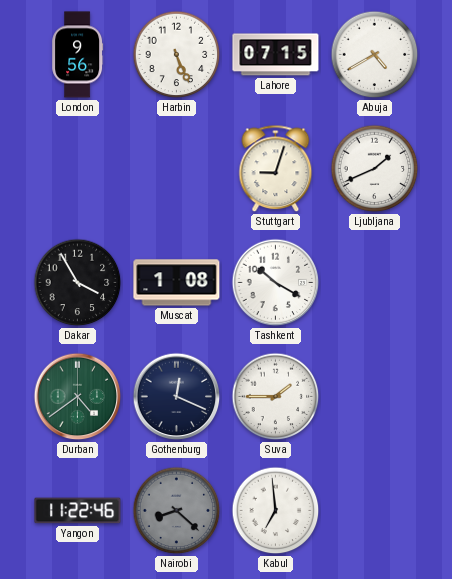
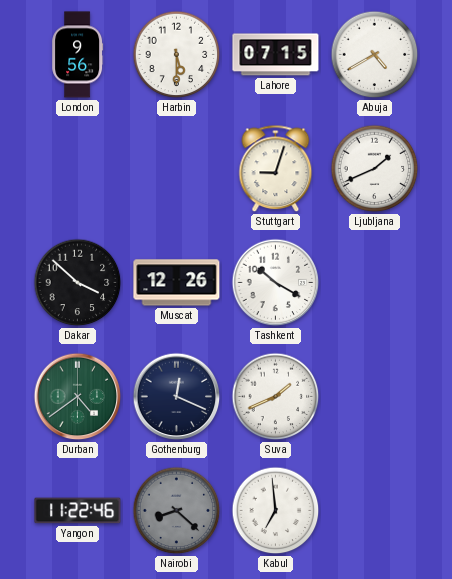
Harbin: 5:26 -> 5:30 (177, 55)
Dakar: 3:55 -> 3:52 (78, 283)
Muscat: 1:08 -> 12:26 (177, 283)
Suva: 1:45 -> 1:41 (276, 397)
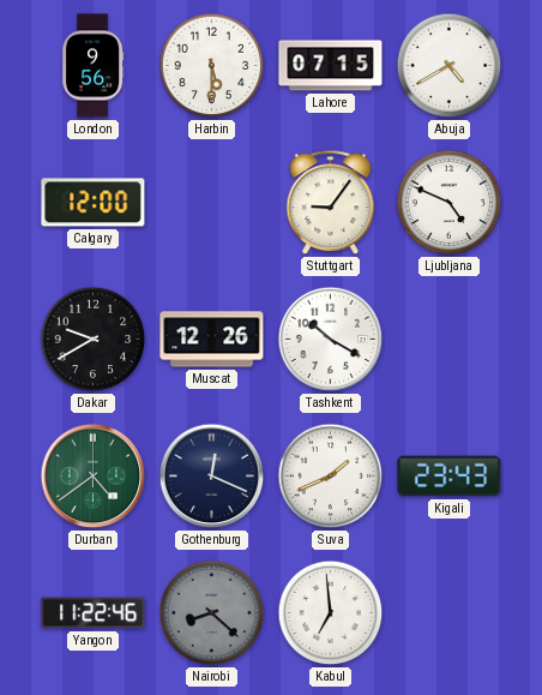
Calgary: none -> 12:00 (94, 203)
Stuttgart: 9:03 -> 9:06 (331, 203)
Ljubljana: 1:41 -> 4:49 (450, 203)
Dakar: 3:52 -> 9:40 (94, 340)
Kigali: none -> 23:43 (450, 477)
